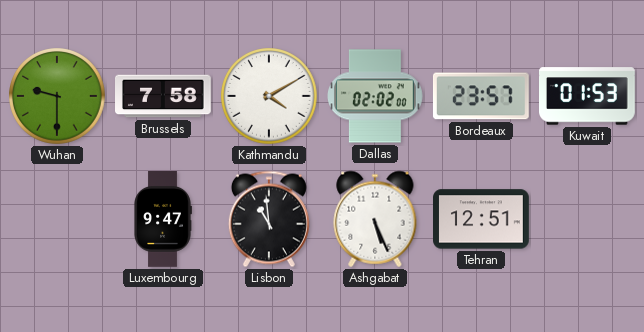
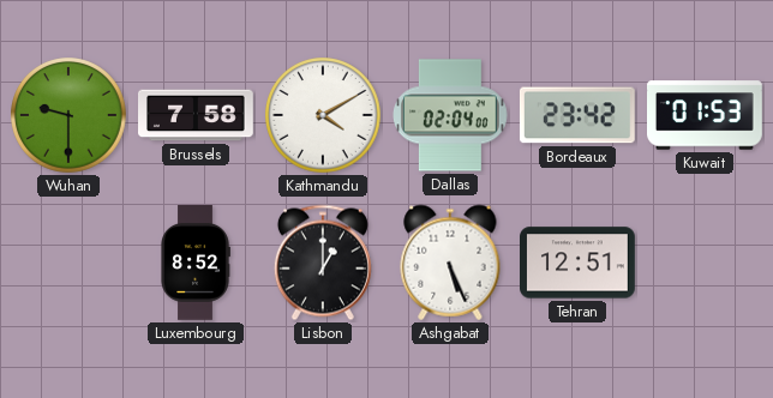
Dallas: 02:02 -> 02:04 (451, 115)
Bordeaux: 23:57 -> 23:42 (577, 115)
Luxembourg: 9:47 -> 8:52 (196, 264)
Lisbon: 10:59 -> 1:00 (323, 263)
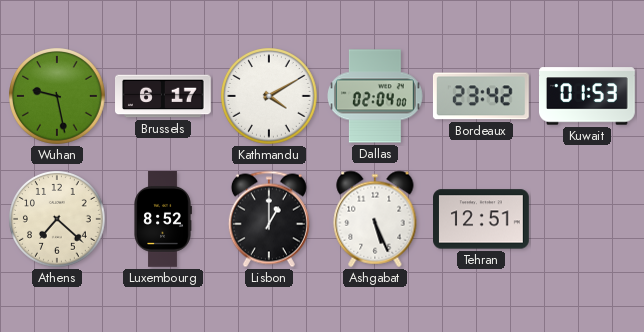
Wuhan: 9:30 -> 9:28 (58, 97)
Brussels: 7:58 -> 6:17 (164, 96)
Athens: none -> 7:22 (58, 220)
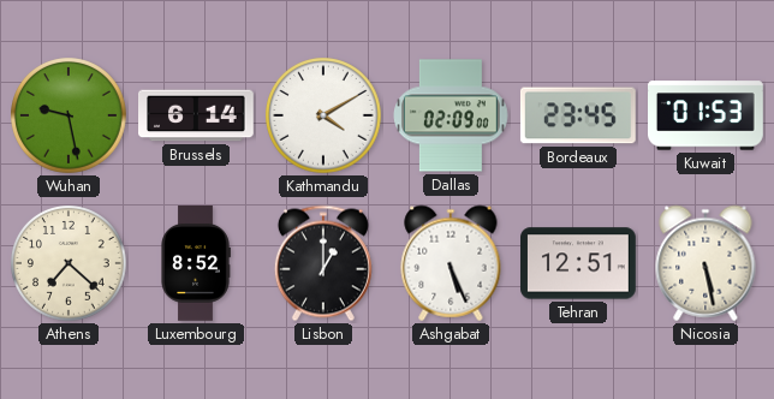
Brussels: 6:17 -> 6:14 (197, 115)
Dallas: 02:04 -> 02:09 (452, 115)
Bordeaux: 23:42 -> 23:45 (578, 115)
Nicosia: none -> 5:28 (705, 263)
